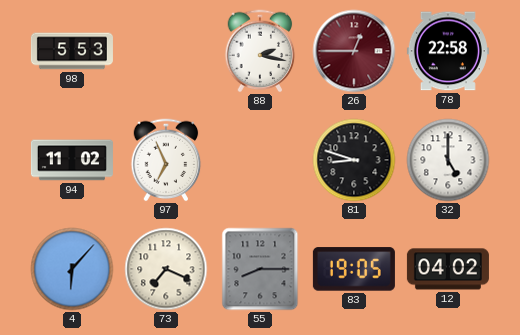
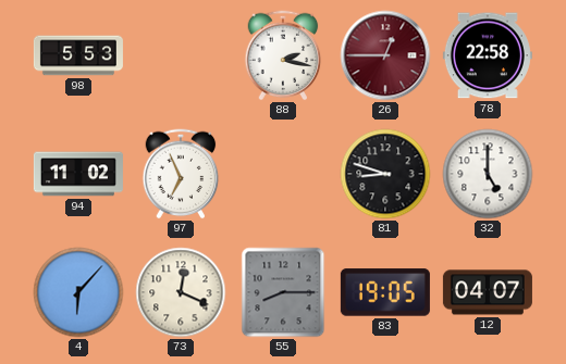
73: 7:19 -> 12:19 (181, 292)
12: 04:02 -> 04:07 (488, 292)
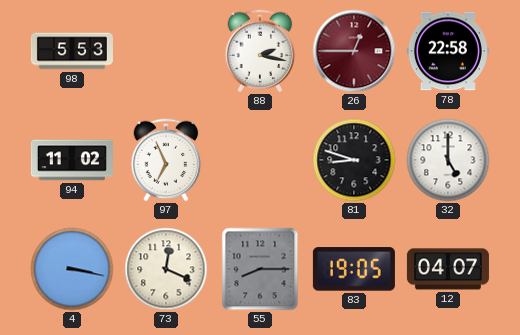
4: 6:07 -> 3:17 (72, 269)
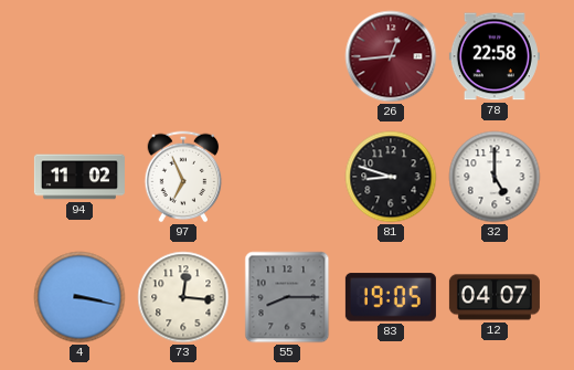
98: 5:53 -> none (72, 51)
88: 2:17 -> none (260, 51)
26: 12:45 -> 12:44 (391, 56)
73: 12:19 -> 12:16 (183, 297)
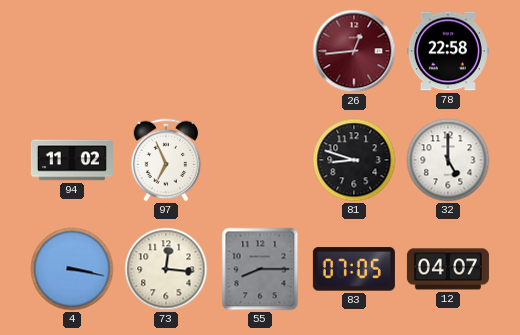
83: 19:05 -> 07:05 (354, 269)
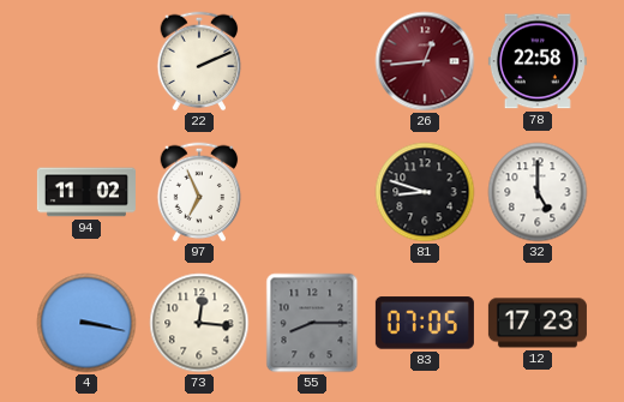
22: none -> 2:11 (199, 61)
12: 04:07 -> 17:23 (538, 323)
